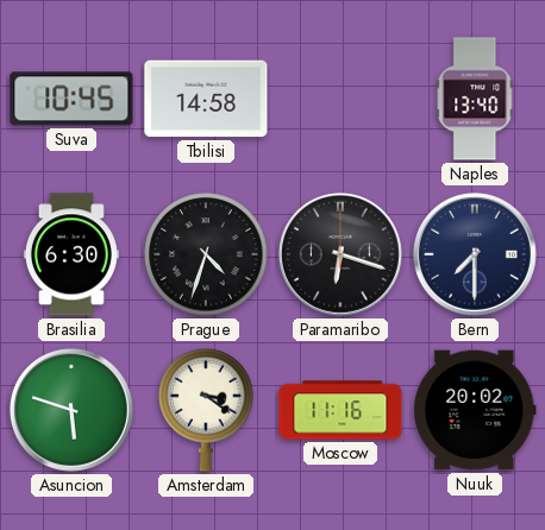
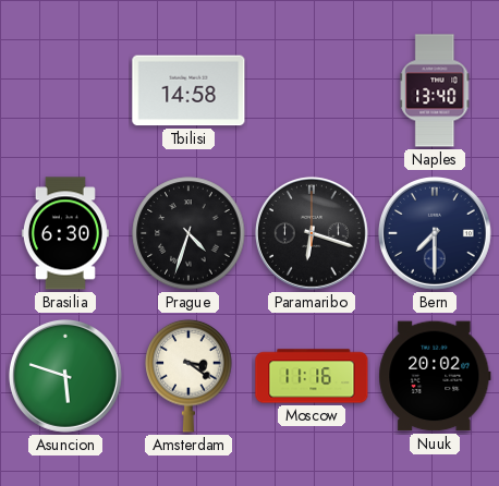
Suva: 10:45 -> none (71, 99)
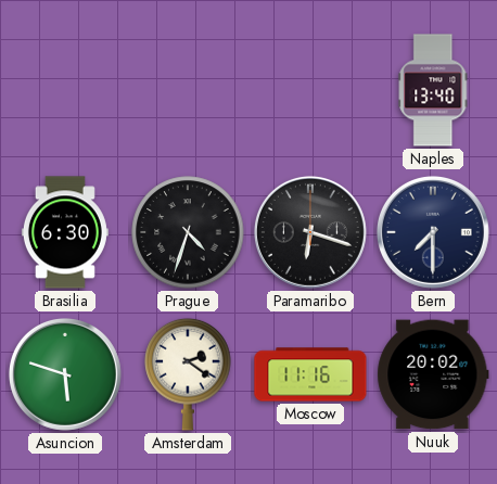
Tbilisi: 14:58 -> none (188, 90)
Amsterdam: 3:21 -> 2:21 (188, 374)
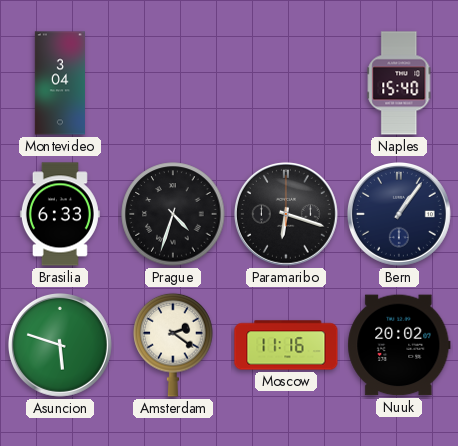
Montevideo: none -> 3:04 (60, 83)
Naples: 13:40 -> 15:40 (399, 83)
Brasilia: 6:30 -> 6:33 (60, 214)
Bern: 7:30 -> 1:06 (399, 214)
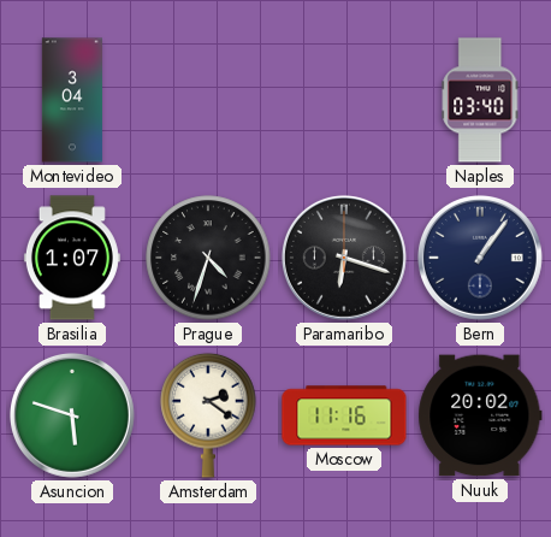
Naples: 15:40 -> 03:40 (480, 100)
Brasilia: 6:33 -> 1:07 (72, 258)
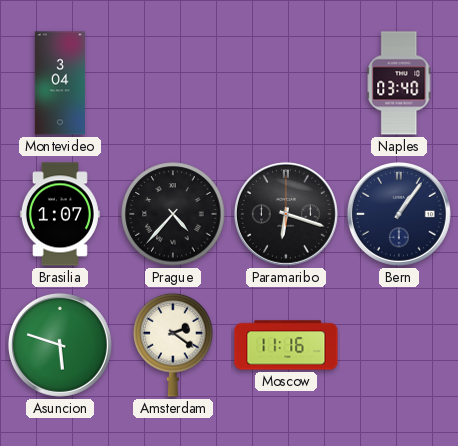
Prague: 4:33 -> 4:37 (173, 214)
Nuuk: 20:02 -> none (480, 415)
